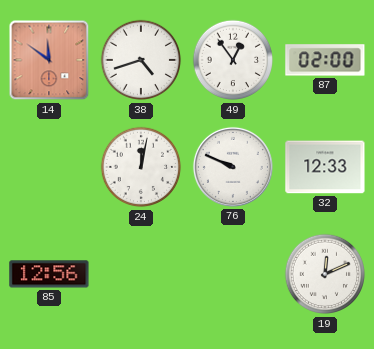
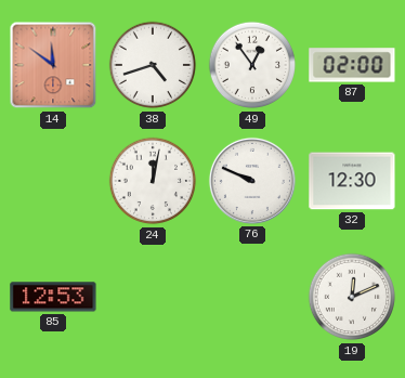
32: 12:33 -> 12:30 (352, 181)
85: 12:56 -> 12:53 (53, 297)
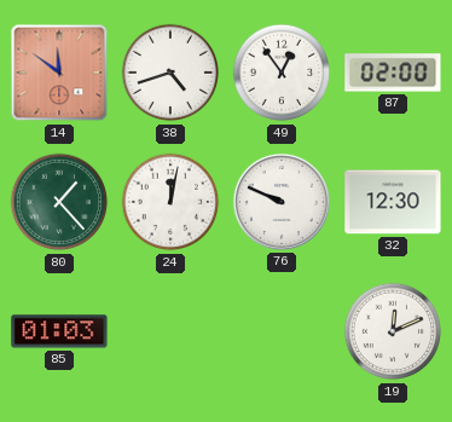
80: none -> 1:23 (59, 202)
85: 12:53 -> 01:03 (59, 331)
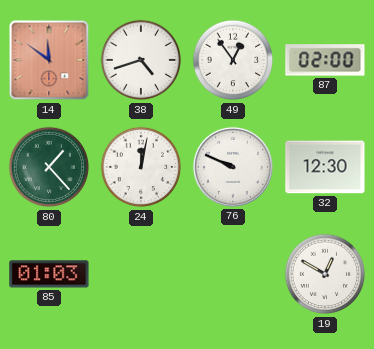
19: 12:11 -> 12:50 (325, 274)
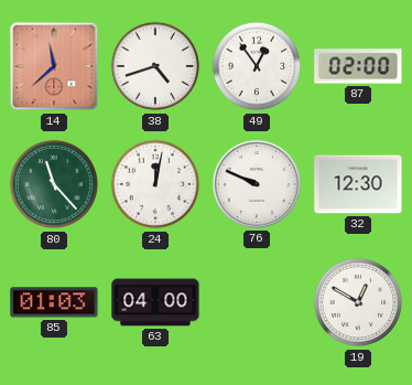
14: 11:51 -> 11:38 (54, 66)
80: 1:23 -> 11:23 (54, 184)
63: none -> 04:00 (155, 302)
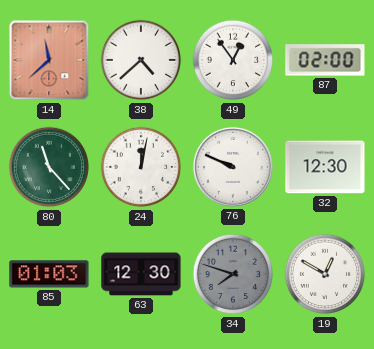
38: 4:42 -> 4:38 (141, 60)
63: 04:00 -> 12:30 (141, 274)
34: none -> 7:48 (233, 274)
